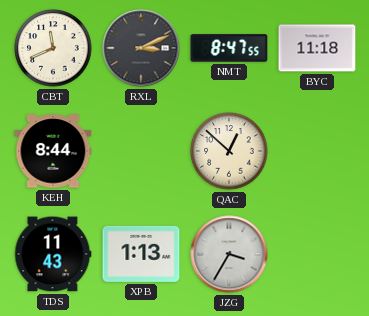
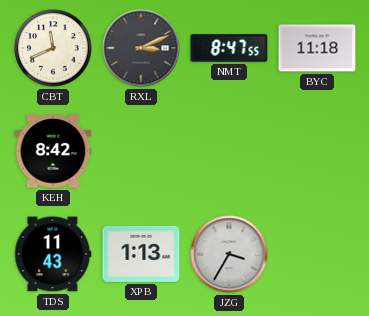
KEH: 8:44 -> 8:42 (53, 151)
QAC: 12:52 -> none (229, 151)
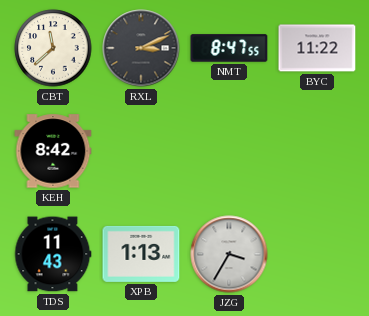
CBT: 11:41 -> 11:38 (53, 48)
BYC: 11:18 -> 11:22 (317, 48)
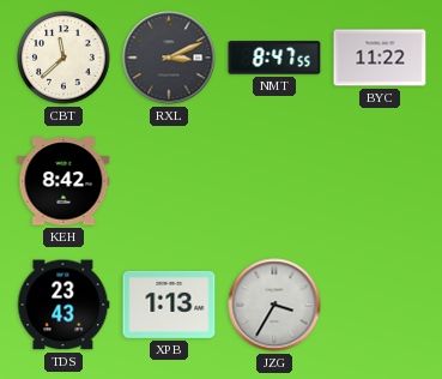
TDS: 11:43 -> 23:43 (63, 305)
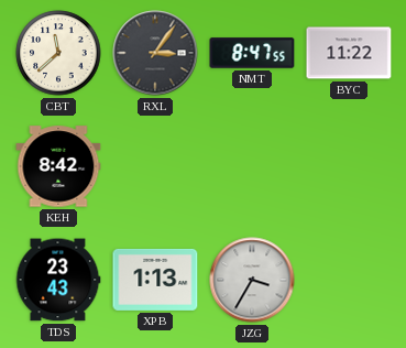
RXL: 3:11 -> 3:06 (155, 53)
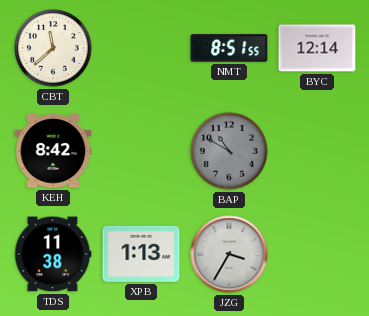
RXL: 3:06 -> none (155, 53)
NMT: 8:47 -> 8:51 (229, 48)
BYC: 11:22 -> 12:14 (317, 48)
BAP: none -> 10:50 (229, 151)
TDS: 23:43 -> 11:38 (53, 254)
